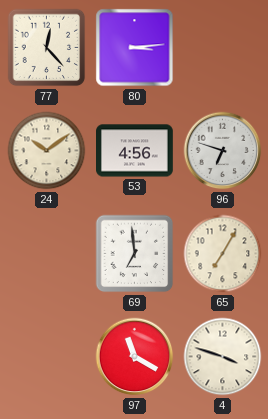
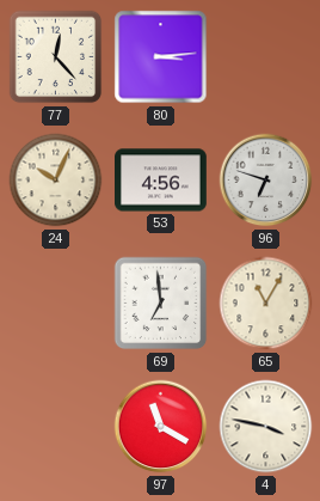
24: 10:09 -> 10:04 (56, 181)
65: 7:05 -> 11:05 (266, 304)
4: 3:48 -> 3:47 (266, 427)
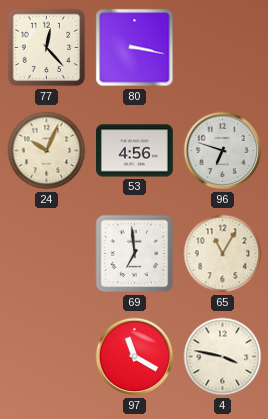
80: 3:14 -> 3:17 (135, 48)
